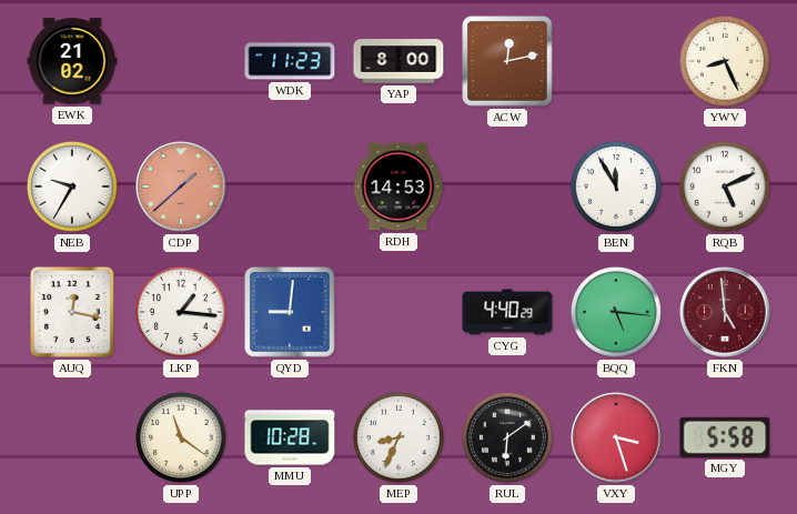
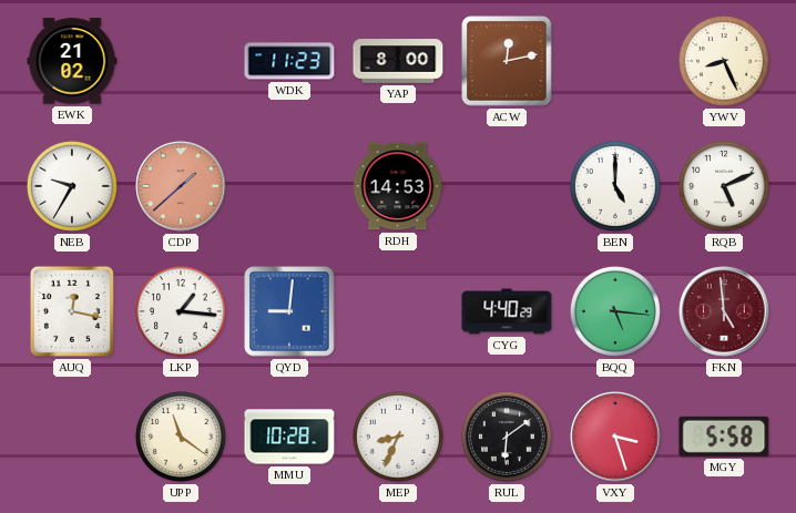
BEN: 11:55 -> 5:00 (615, 186)
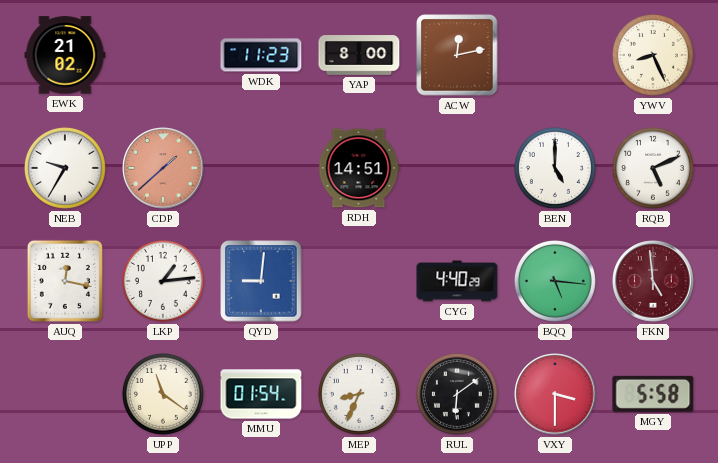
RDH: 14:53 -> 14:51 (359, 168)
LKP: 1:16 -> 1:14 (163, 281)
MMU: 10:28 -> 01:54 (261, 394)
VXY: 3:27 -> 3:30 (555, 394)
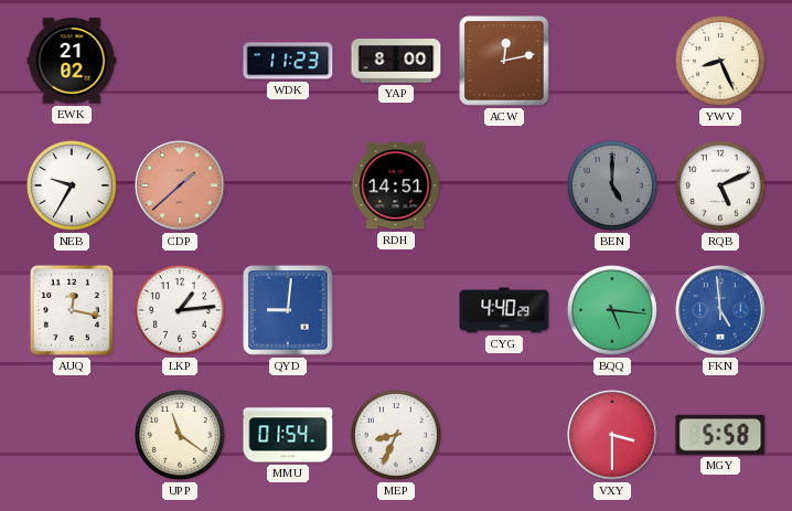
BEN dial: white -> grey (612, 185)
FKN dial: burgundy -> blue (720, 310)
RUL: 6:09 -> none (457, 394)
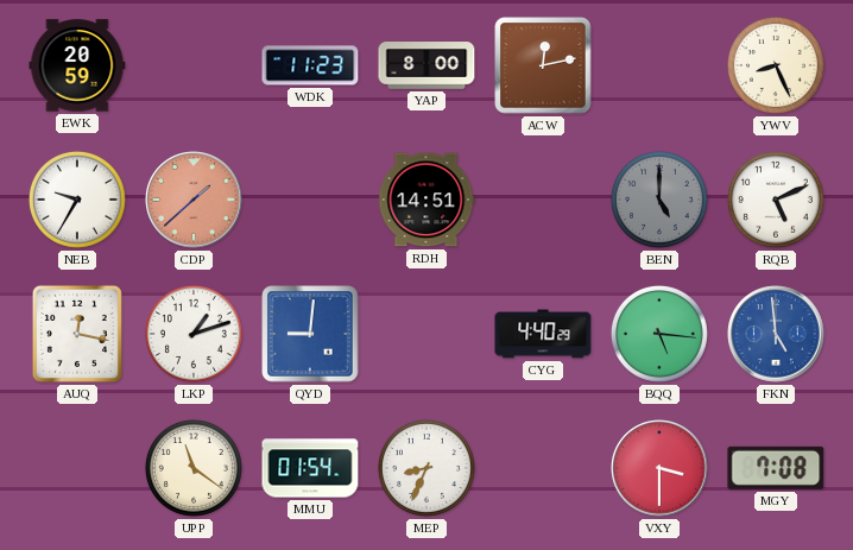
EWK: 21:02 -> 20:59 (77, 65)
LKP: 1:14 -> 1:12 (194, 334)
MGY: 5:58 -> 7:08 (776, 468)
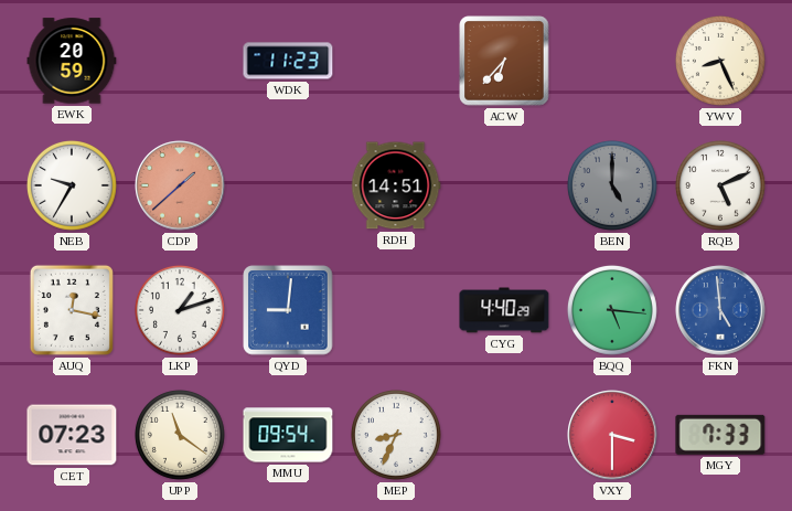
YAP: 8:00 -> none (426, 65)
ACW: 12:13 -> 6:37 (504, 61)
CET: none -> 07:23 (72, 435)
MMU: 01:54 -> 09:54 (288, 435)
MGY: 7:08 -> 7:33 (720, 435)
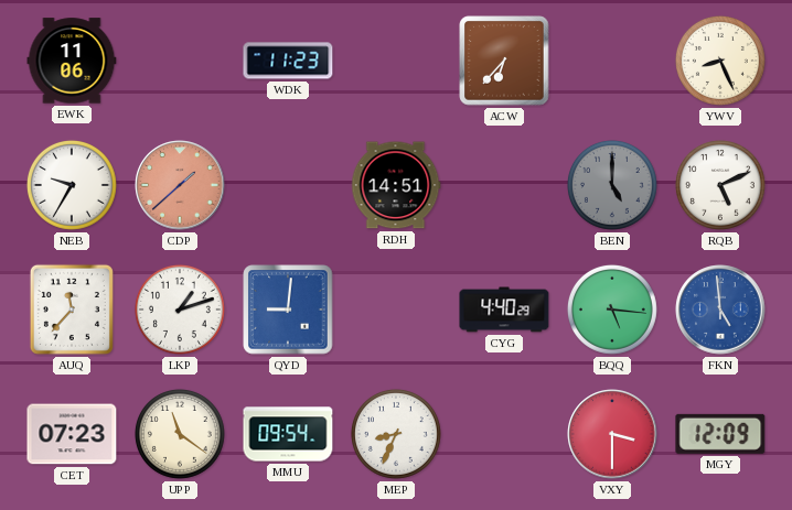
EWK: 20:59 -> 11:06 (72, 61)
AUQ: 12:17 -> 11:37 (72, 310)
MGY: 7:33 -> 12:09 (720, 434)
